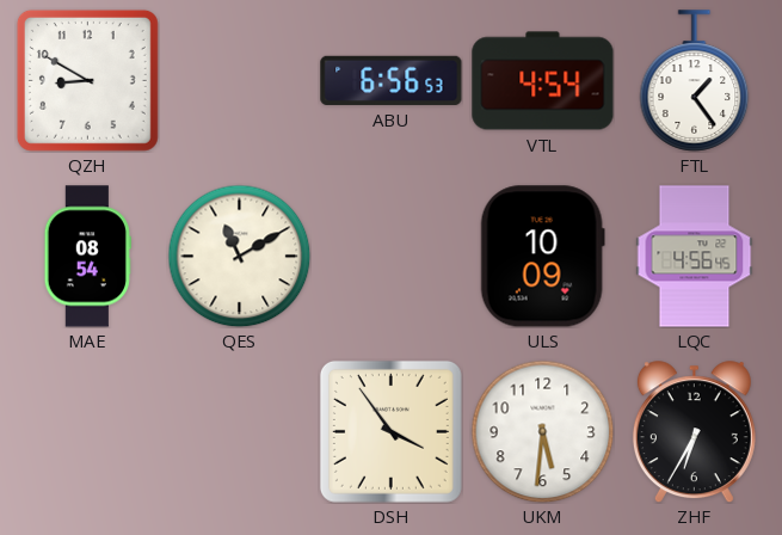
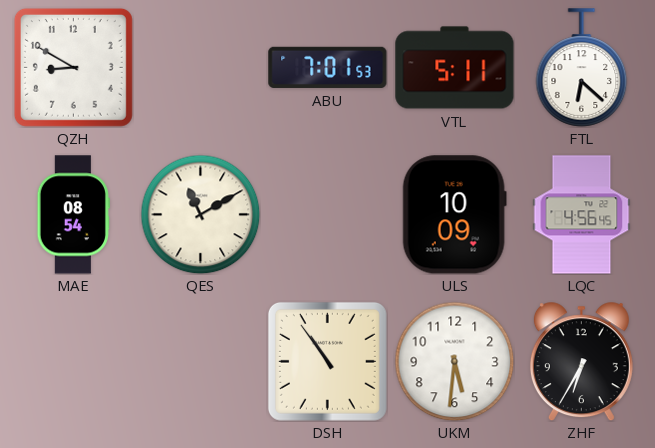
ABU: 6:56 -> 7:01 (328, 67)
VTL: 4:54 -> 5:11 (455, 68)
FTL: 1:24 -> 6:22 (582, 68)
DSH: 3:54 -> 10:54 (327, 361)
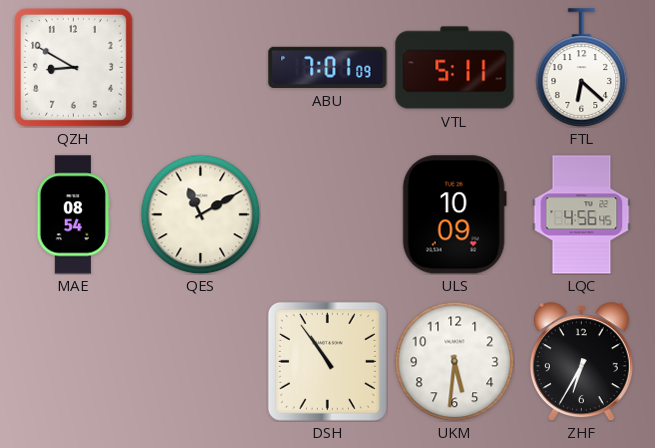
ABU: 7:01:53 -> 7:01:09 (328, 67)
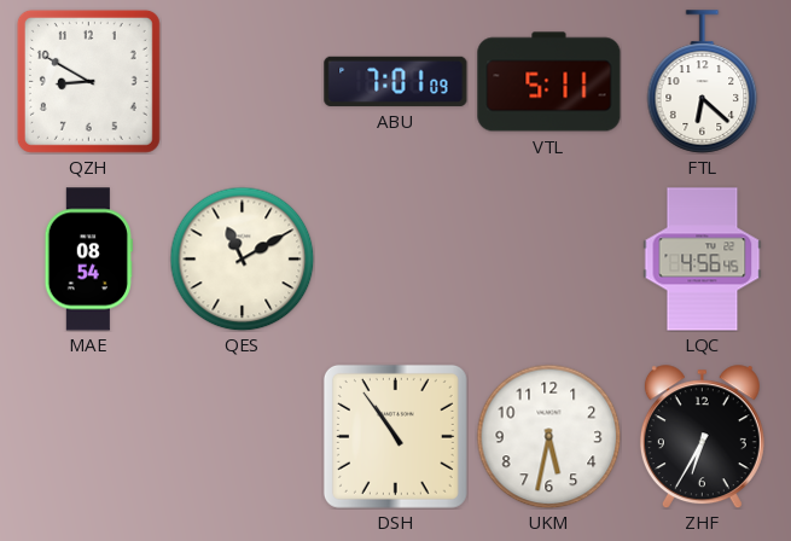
ULS: 10:09 -> none (454, 215)
UKM: 5:31 -> 5:32 (548, 436)
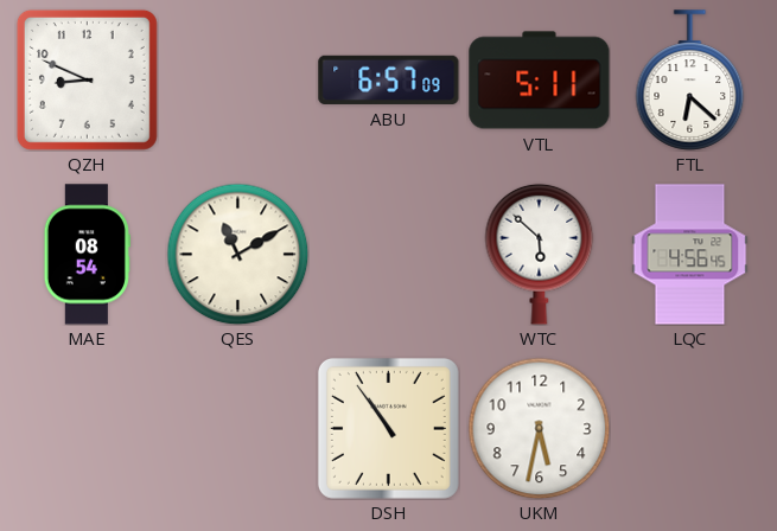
QZH: 8:50 -> 8:49 (87, 79)
ABU: 7:01 -> 6:57 (389, 79)
WTC: none -> 5:52 (540, 254)
ZHF: 6:35 -> none (702, 437)
